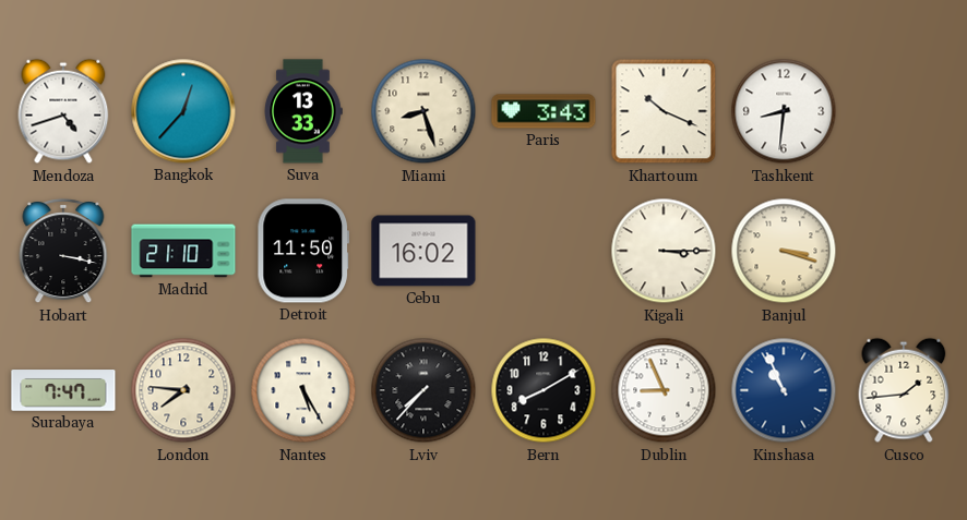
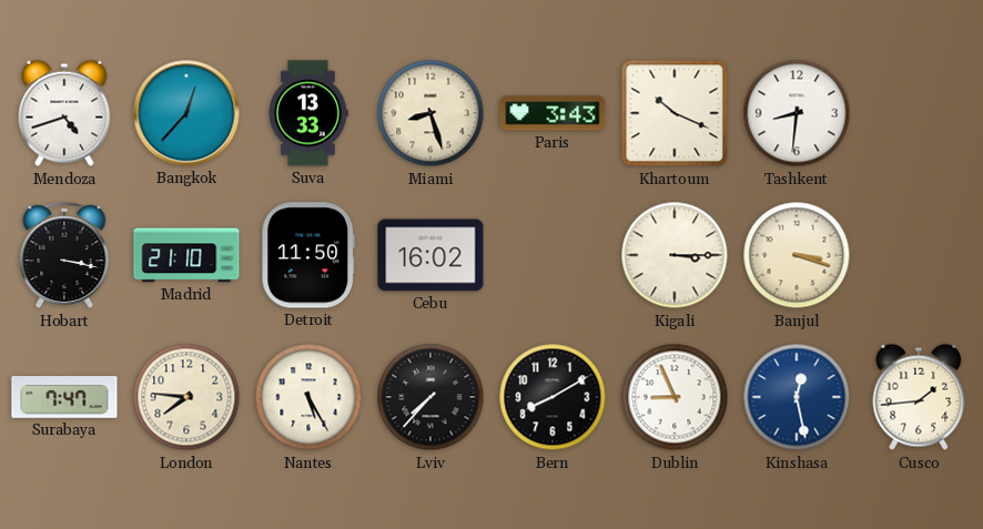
Kinshasa: 10:56 -> 12:28 (797, 397)
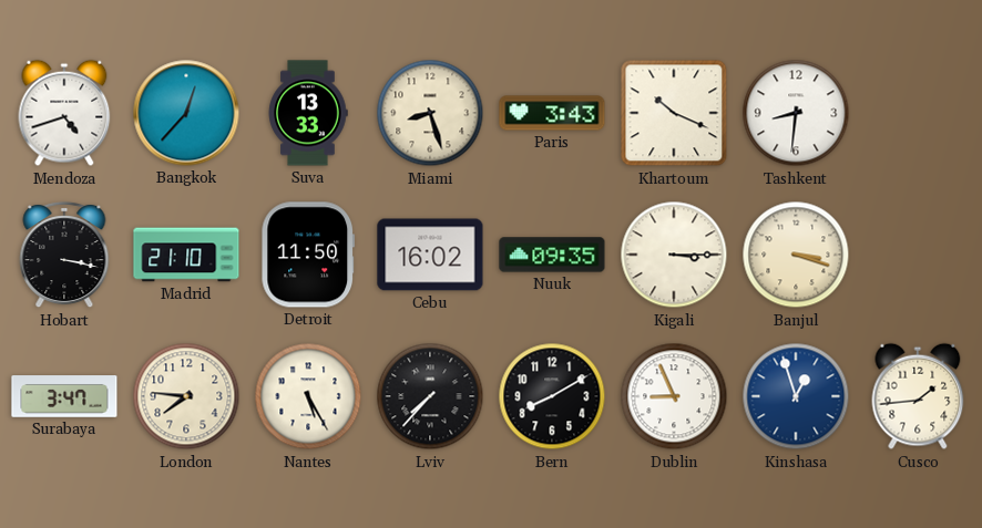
Nuuk: none -> 09:35 (552, 255)
Surabaya: 7:47 -> 3:47 (64, 396)
Kinshasa: 12:28 -> 12:57 (796, 396)
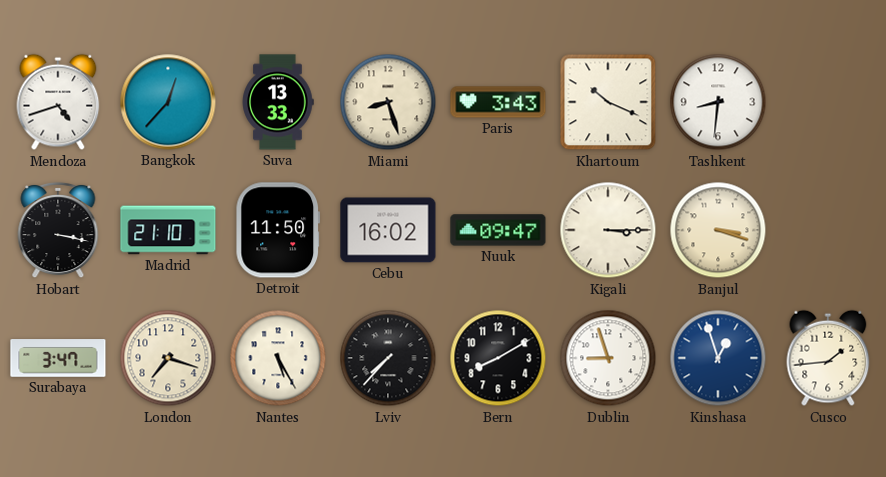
Nuuk: 09:35 -> 09:47 (498, 230)
London: 7:46 -> 7:18 (168, 358)
Dublin: 8:56 -> 8:57 (608, 358)
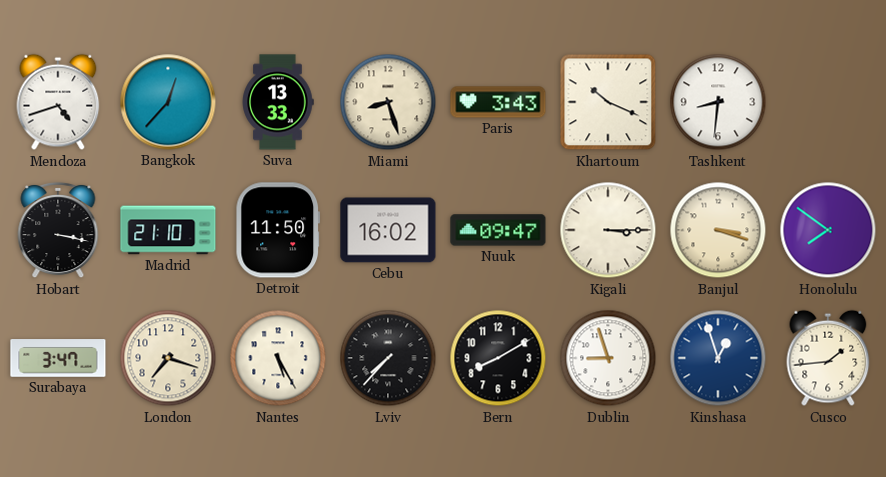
Honolulu: none -> 7:51 (828, 230)
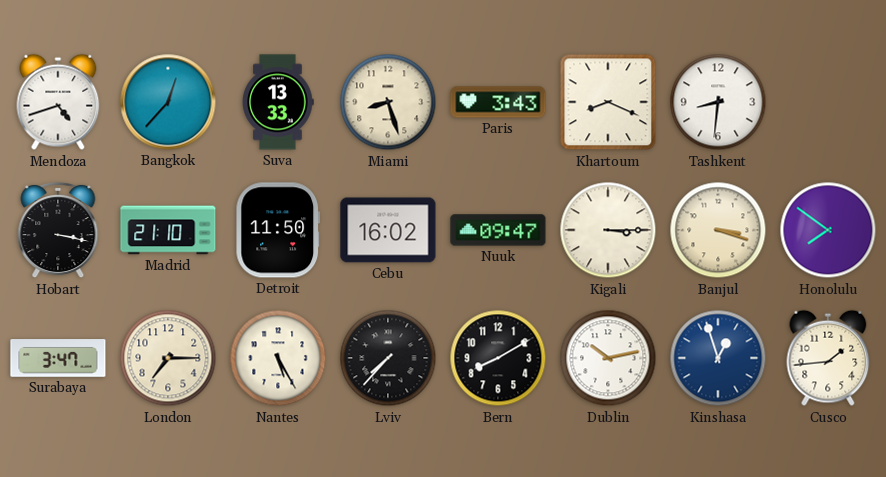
Khartoum: 10:19 -> 8:19 (608, 102)
London: 7:18 -> 7:15 (168, 358)
Dublin: 8:57 -> 10:13 (608, 358)
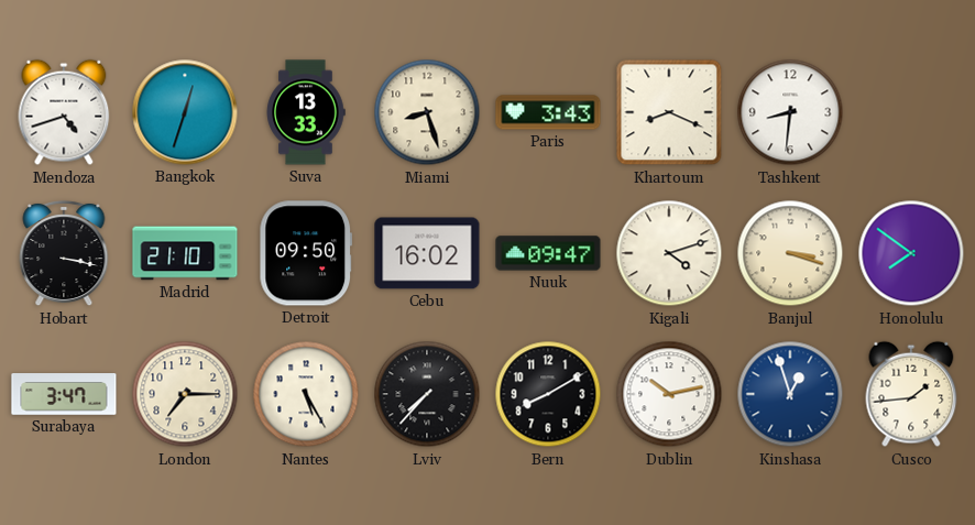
Bangkok: 12:37 -> 12:33 (185, 112)
Detroit: 11:50 -> 09:50 (306, 253)
Kigali: 3:15 -> 4:12 (669, 253)
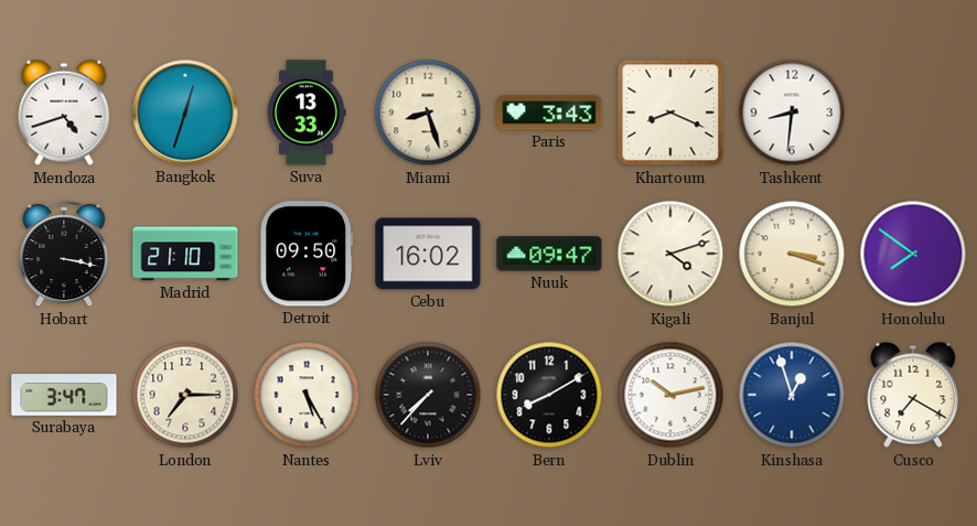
Cusco: 1:44 -> 7:20 (913, 395)
